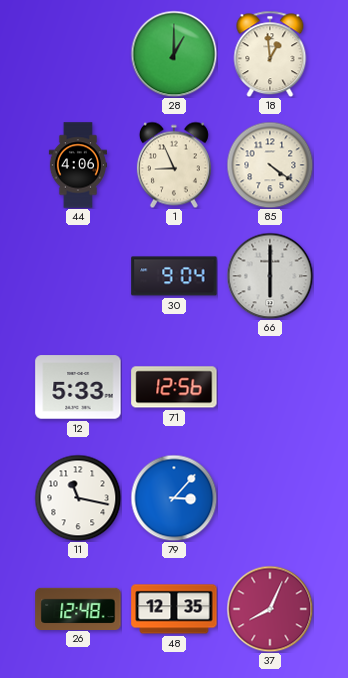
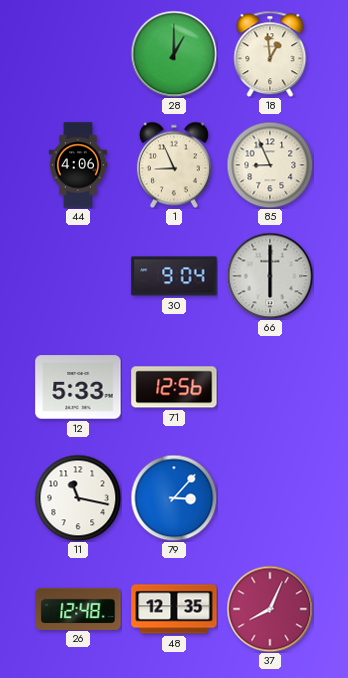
85: 4:21 -> 8:56 (270, 165)
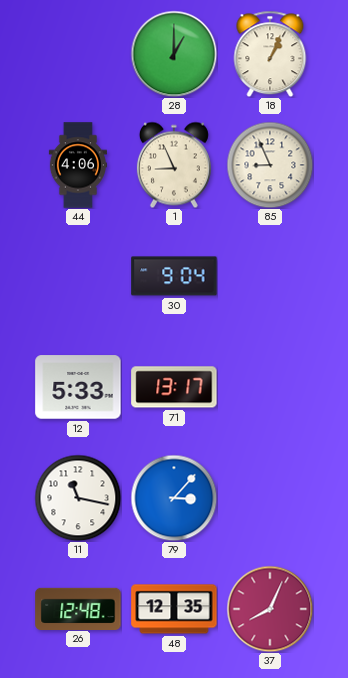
18: 12:59 -> 1:04 (270, 54)
66: 6:00 -> none (270, 276)
71: 12:56 -> 13:17 (174, 387)
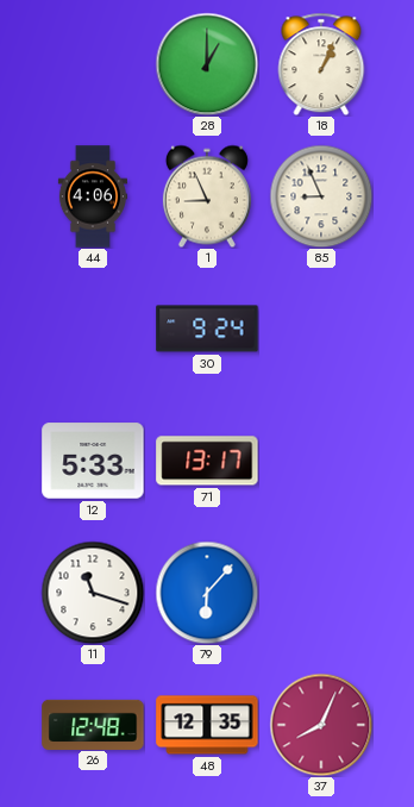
30: 9:04 -> 9:24 (207, 329)
11: 11:17 -> 11:18 (93, 593)
79: 3:07 -> 6:07 (207, 593)
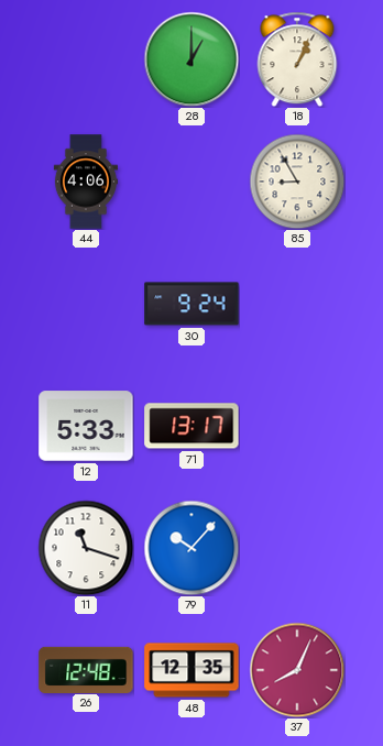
1: 8:56 -> none (207, 196)
85: 8:56 -> 8:55 (297, 182)
79: 6:07 -> 10:07 (191, 548)
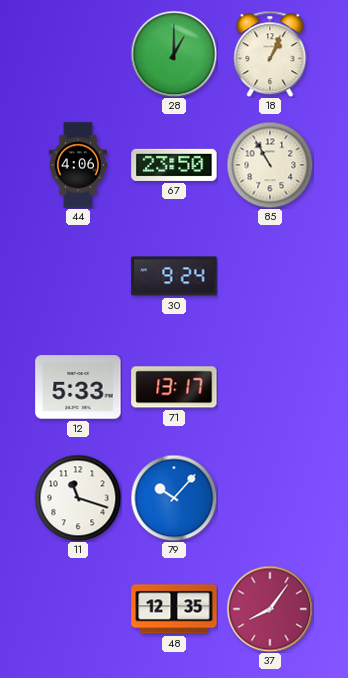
67: none -> 23:50 (174, 165)
85: 8:55 -> 10:55 (270, 165)
26: 12:48 -> none (86, 669)
37: 8:04 -> 8:06 (270, 609)
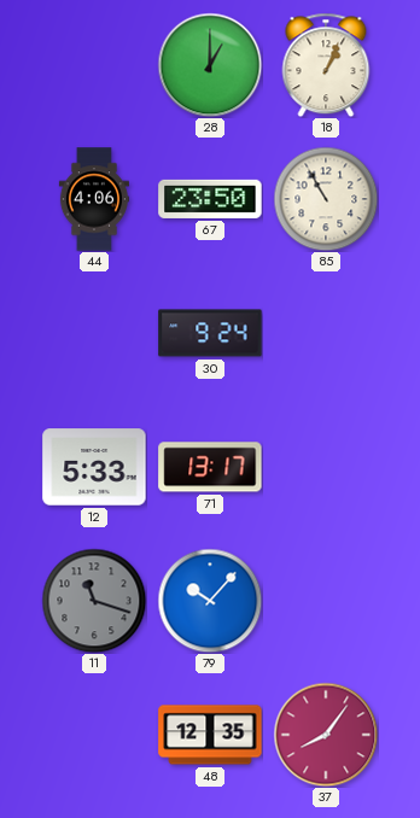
11 dial: white -> grey (94, 601)
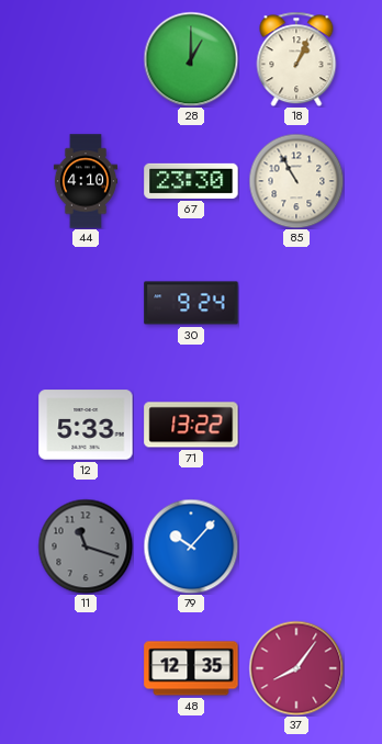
44: 4:06 -> 4:10 (86, 181)
67: 23:50 -> 23:30 (191, 181)
71: 13:17 -> 13:22 (191, 425)
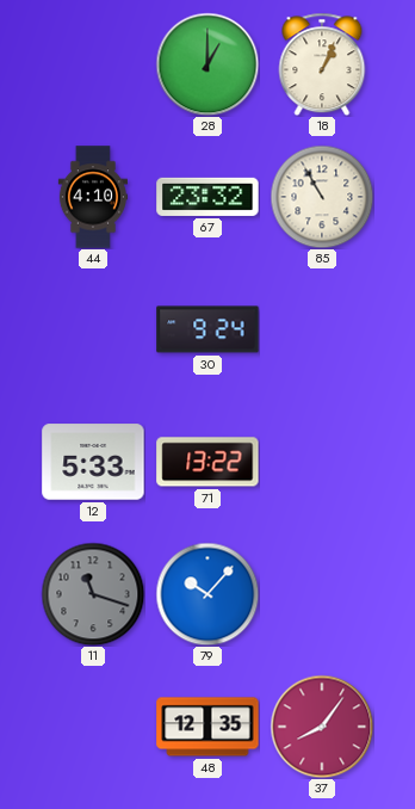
67: 23:30 -> 23:32 (207, 197)
